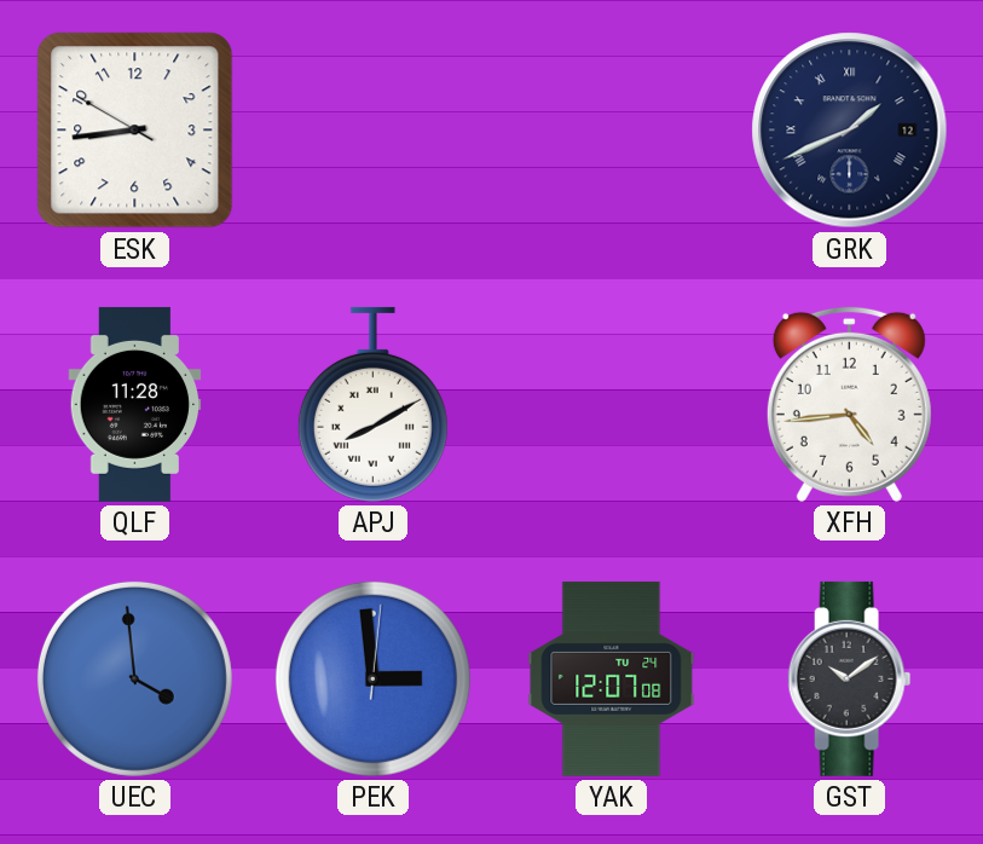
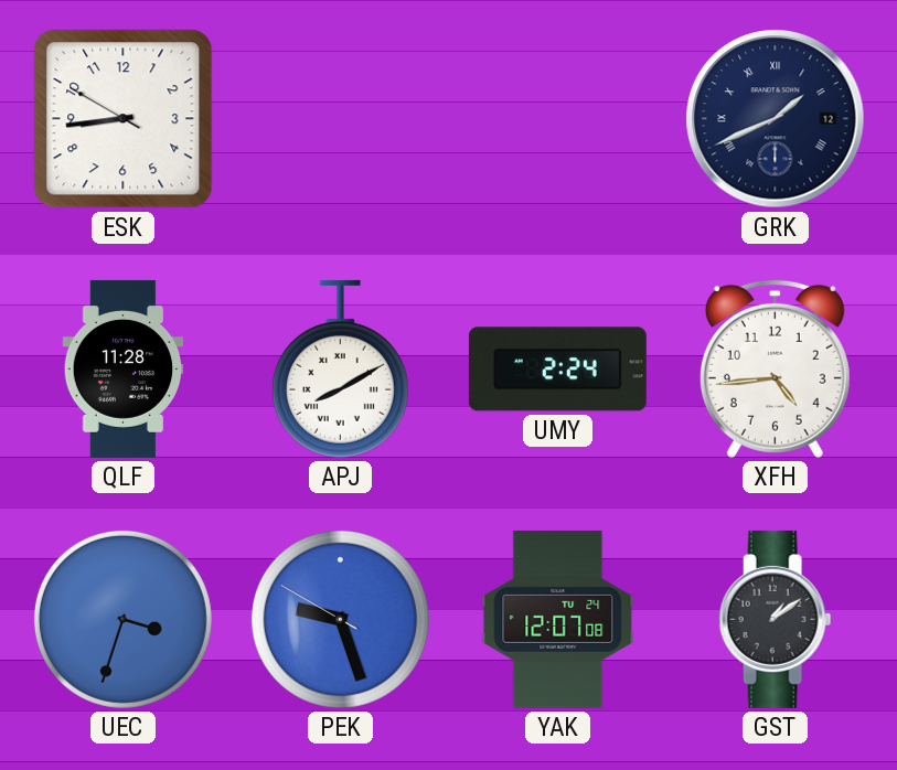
UMY: none -> 2:24 (557, 370)
UEC: 3:59 -> 3:33 (122, 619)
PEK: 2:59 -> 9:26 (340, 619)
GST: 10:09 -> 1:09 (776, 619)
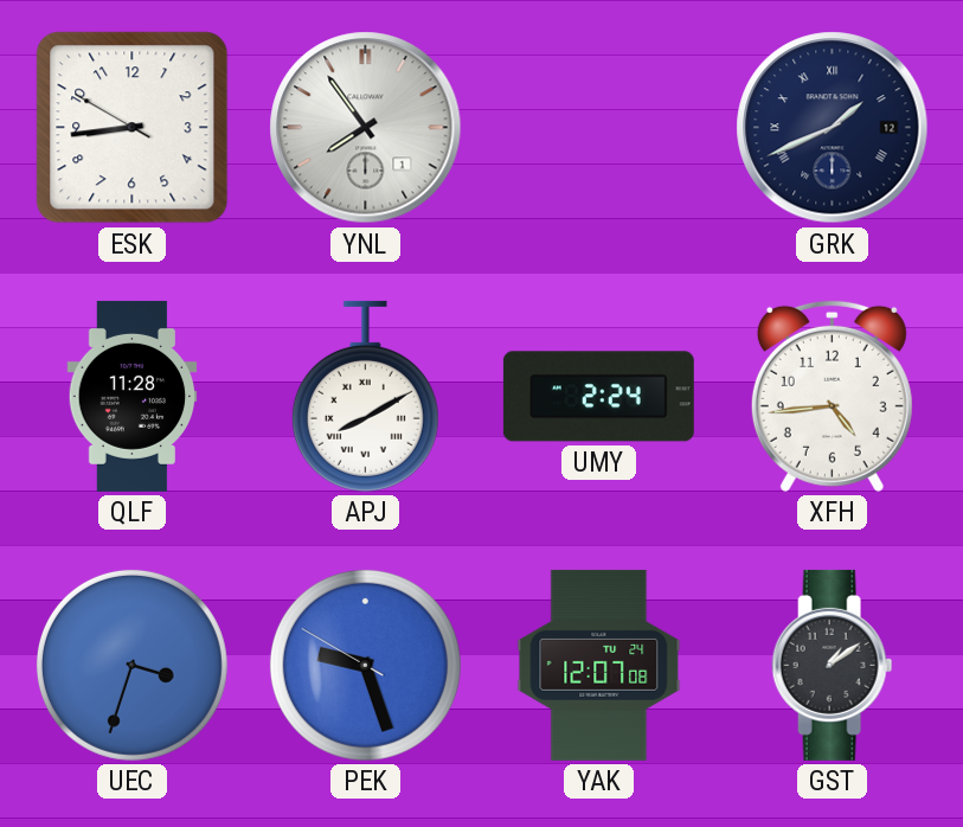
YNL: none -> 7:54 (366, 128)
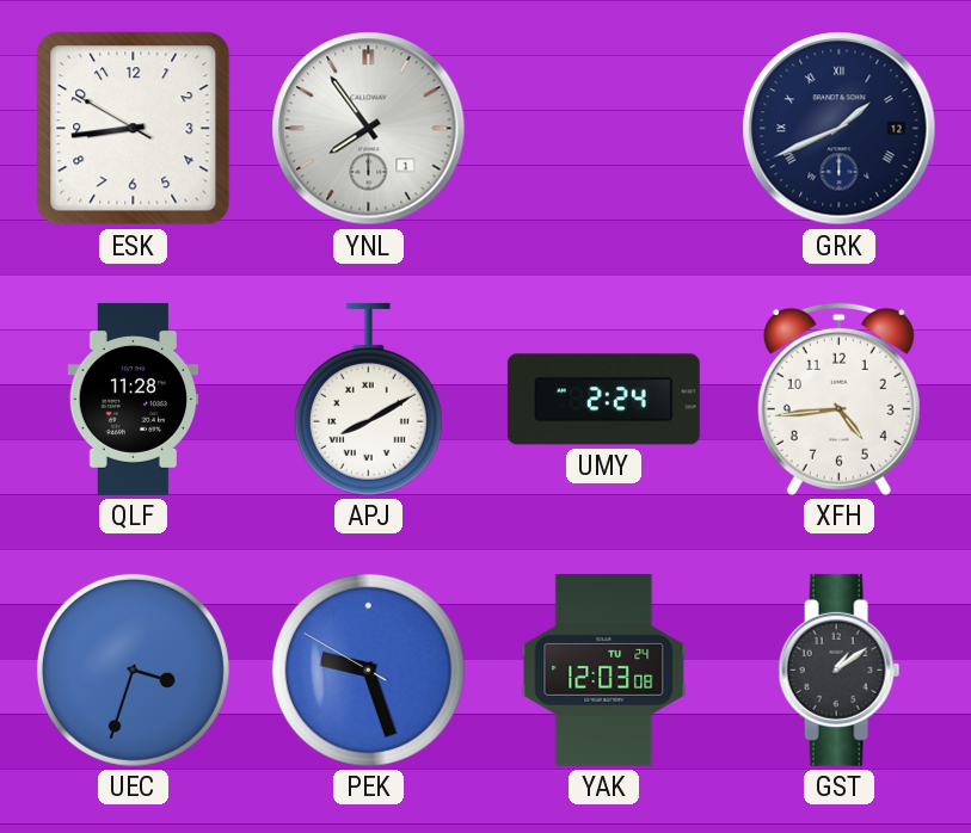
YAK: 12:07 -> 12:03 (604, 670)
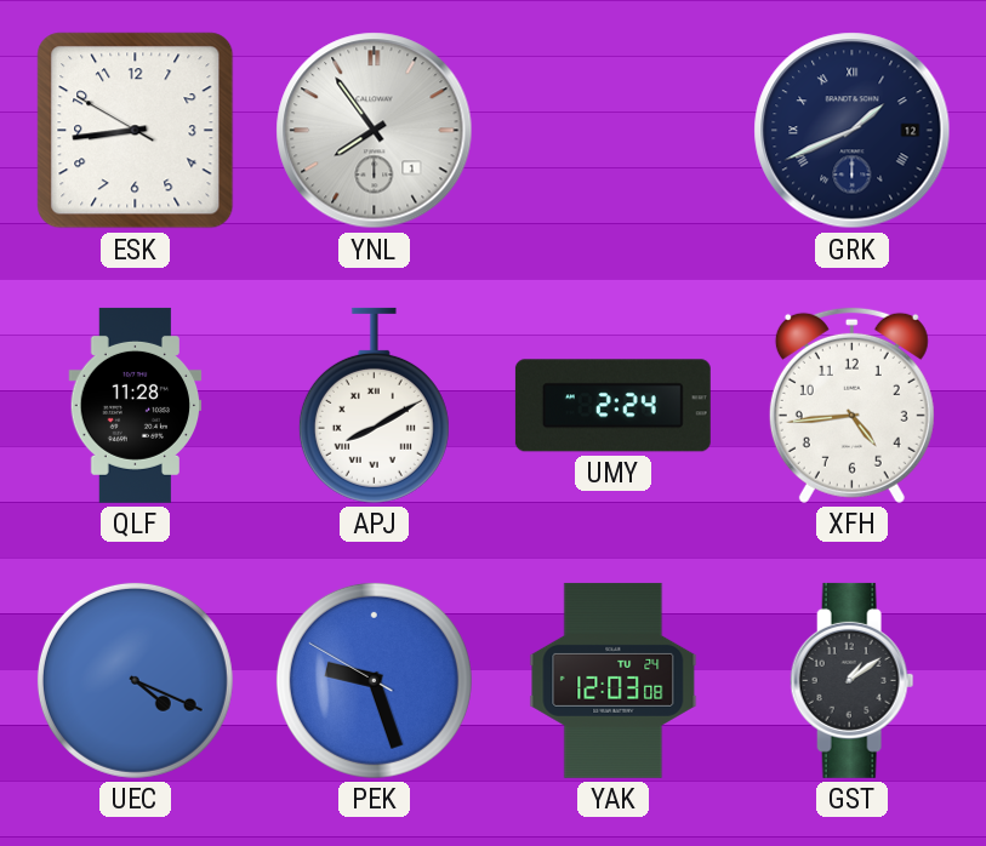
UEC: 3:33 -> 4:19 (135, 680)
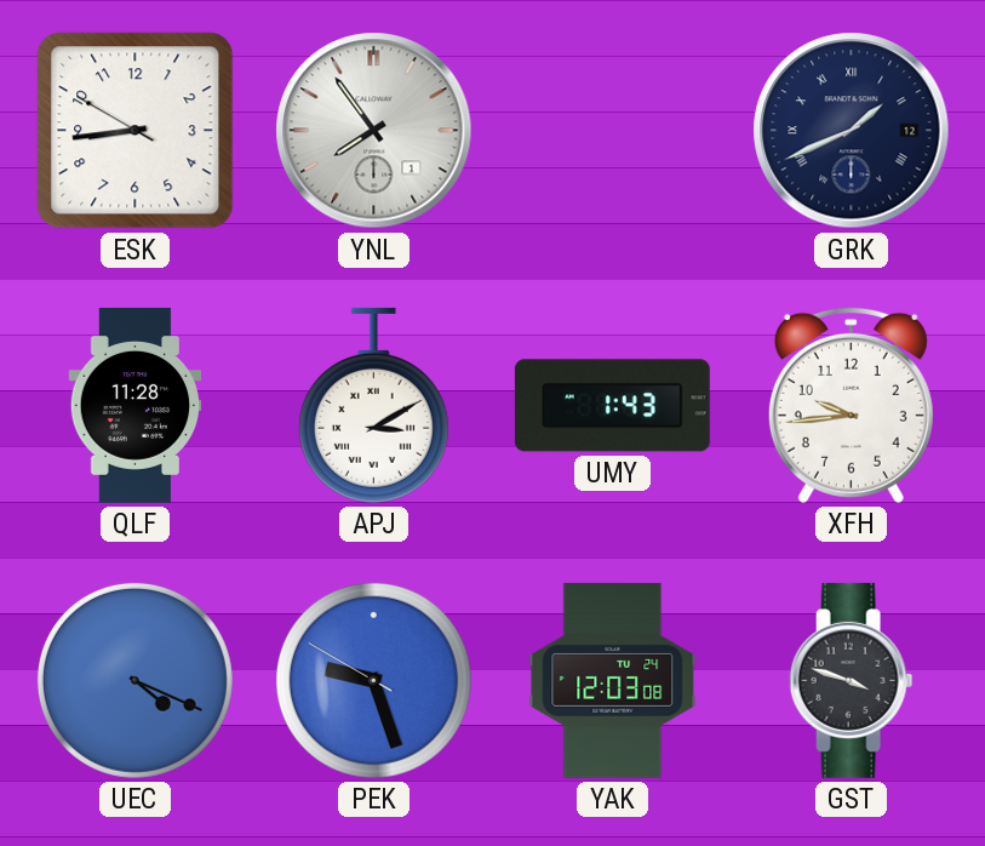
APJ: 8:10 -> 3:10 (373, 405)
UMY: 2:24 -> 1:43 (612, 406)
XFH: 4:44 -> 9:44 (851, 405)
GST: 1:09 -> 3:48 (852, 680)
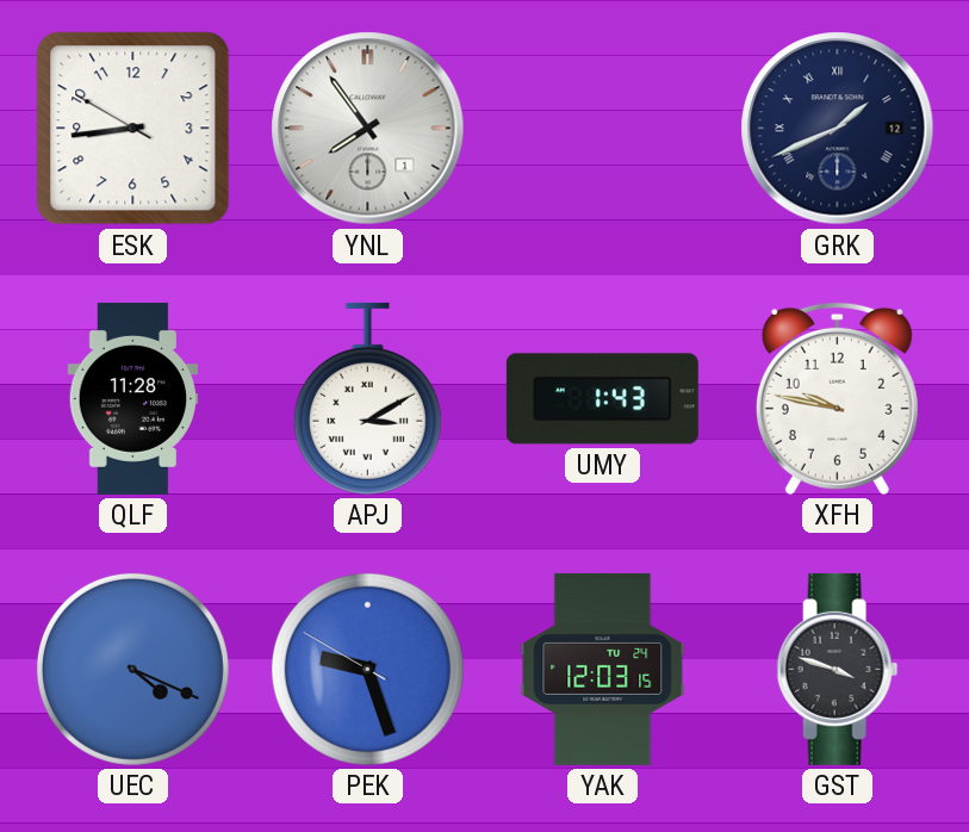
XFH: 9:44 -> 9:47 (837, 398)
YAK: 12:03:08 -> 12:03:15 (603, 669)
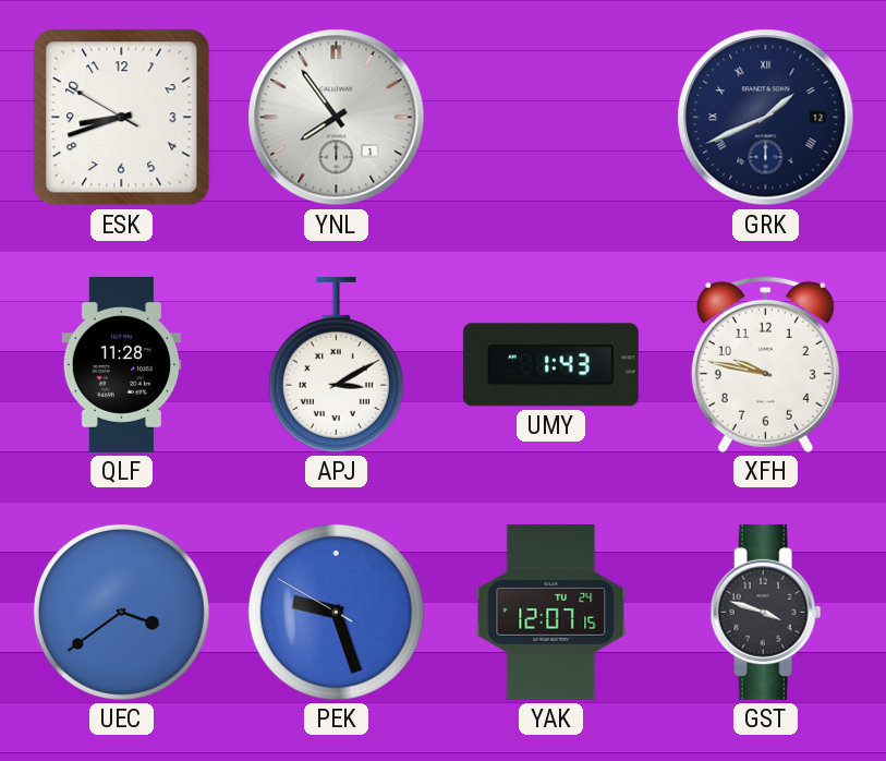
ESK: 8:43 -> 8:41 (122, 118)
UEC: 4:19 -> 3:39 (121, 612)
YAK: 12:03 -> 12:07 (551, 612)
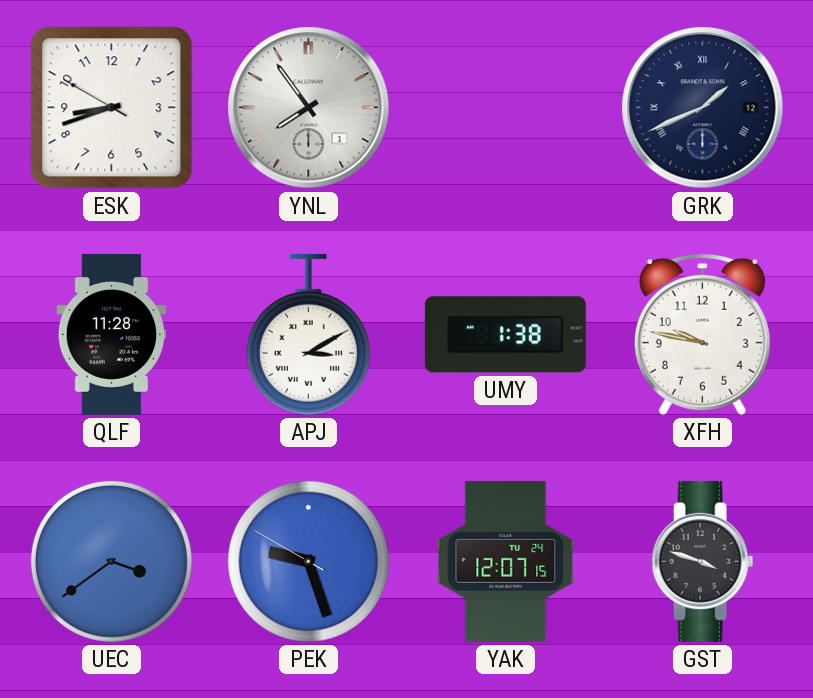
UMY: 1:43 -> 1:38 (505, 335)
